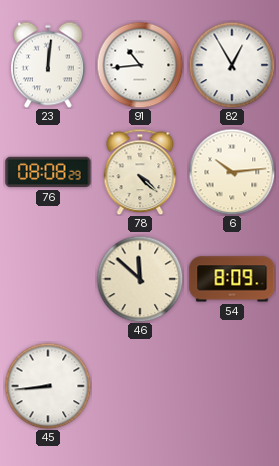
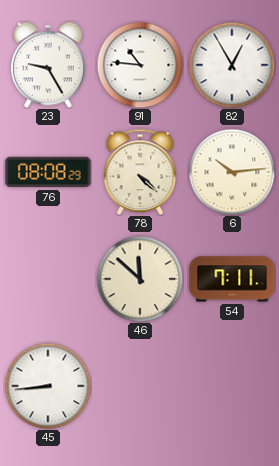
23: 12:01 -> 9:25 (49, 65)
91: 10:44 -> 10:46 (140, 65)
54: 8:09 -> 7:11 (232, 279)
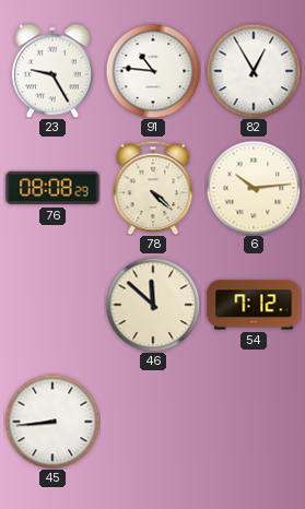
54: 7:11 -> 7:12 (254, 305)
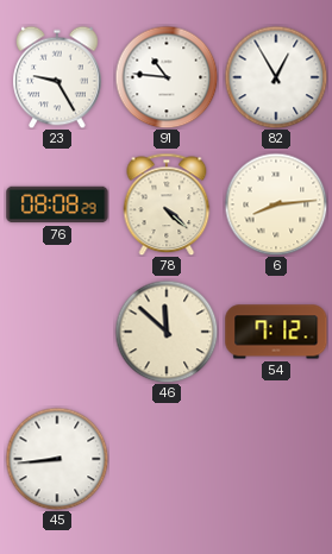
6: 10:14 -> 8:14 (276, 204)
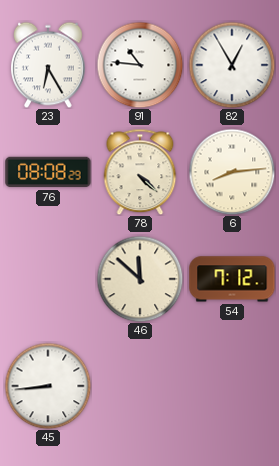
23: 9:25 -> 6:25 (49, 65)
